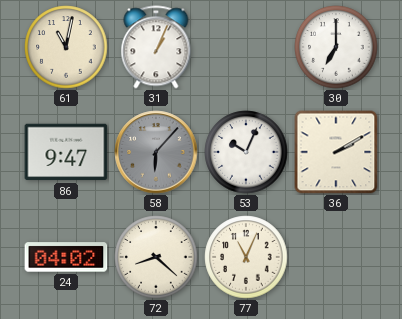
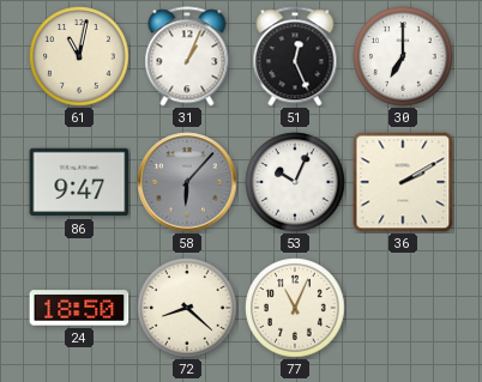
51: none -> 12:26 (295, 56)
24: 04:02 -> 18:50 (79, 308)
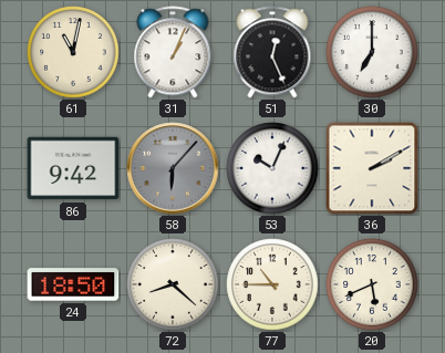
86: 9:47 -> 9:42 (73, 168)
77: 11:04 -> 10:45 (272, 284)
20: none -> 5:41 (372, 284)
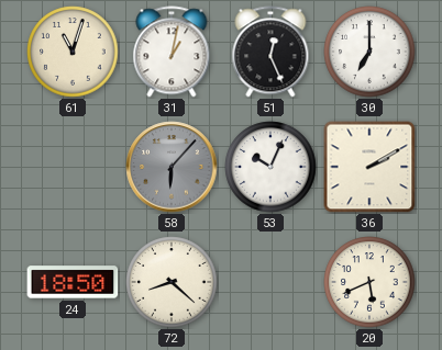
61: 11:02 -> 11:03 (73, 52)
31: 1:04 -> 1:02 (172, 52)
86: 9:42 -> none (73, 168)
77: 10:45 -> none (272, 284)
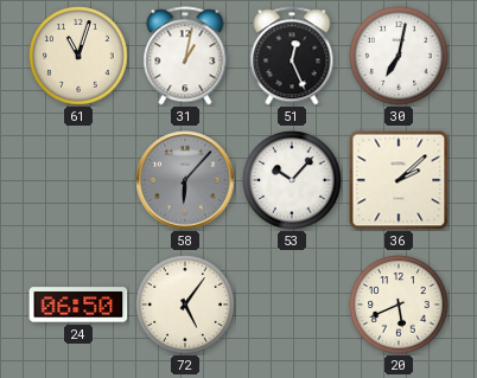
30: 7:00 -> 7:02 (399, 56)
53: 10:04 -> 10:07 (292, 180)
36: 2:10 -> 2:08 (399, 180)
24: 18:50 -> 06:50 (78, 305)
72: 8:22 -> 5:06 (185, 305)
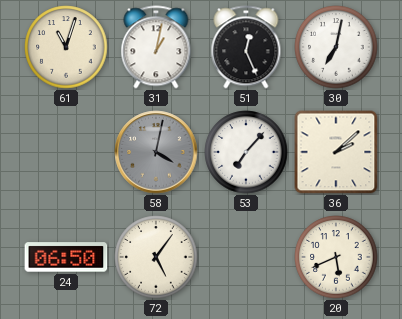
58: 6:07 -> 4:02 (156, 152)
53: 10:07 -> 7:07 (246, 152)
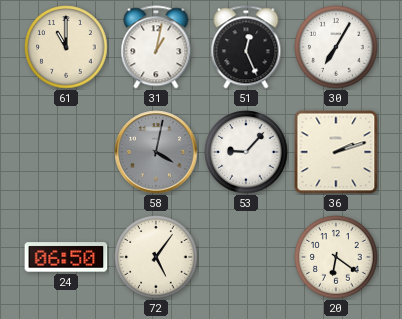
61: 11:03 -> 11:00 (66, 47)
30: 7:02 -> 7:05 (336, 47)
53: 7:07 -> 9:07 (246, 152)
36: 2:08 -> 2:12 (336, 152)
20: 5:41 -> 6:21 (336, 257)
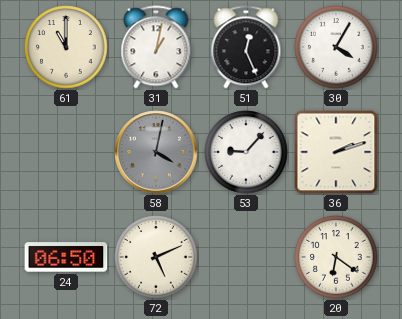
30: 7:05 -> 4:05 (336, 47)
72: 5:06 -> 5:11 (156, 257)
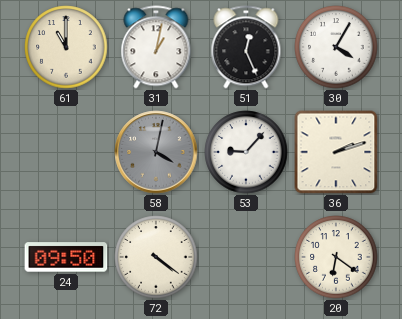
24: 06:50 -> 09:50 (66, 257)
72: 5:11 -> 4:21 (156, 257)
